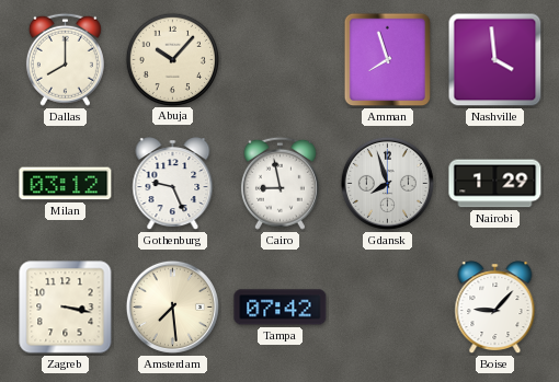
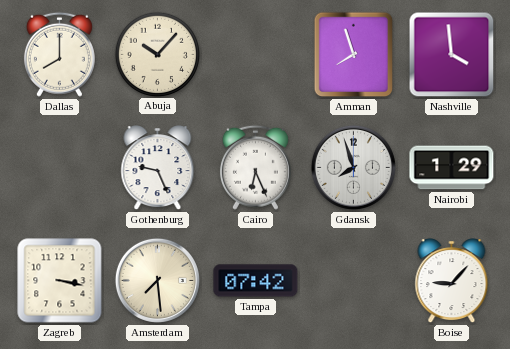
Milan: 03:12 -> none (66, 184)
Cairo: 8:58 -> 6:26 (255, 167)
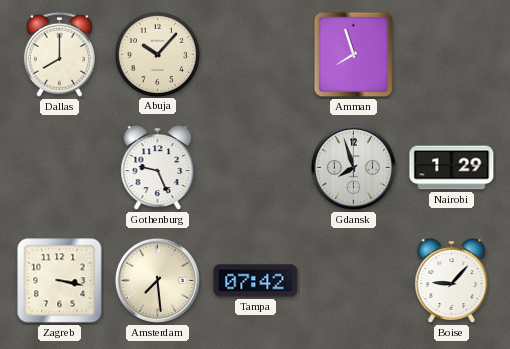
Nashville: 3:59 -> none (452, 55)
Cairo: 6:26 -> none (255, 167)
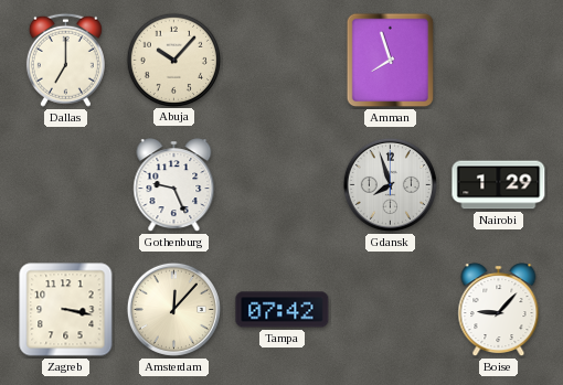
Dallas: 8:00 -> 7:00 (65, 60)
Amsterdam: 7:29 -> 12:07 (173, 309)
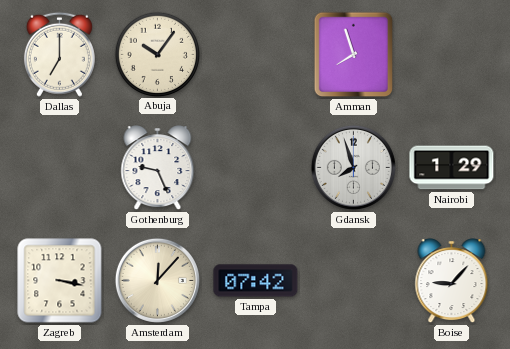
Abuja: 10:07 -> 10:06 (157, 54)
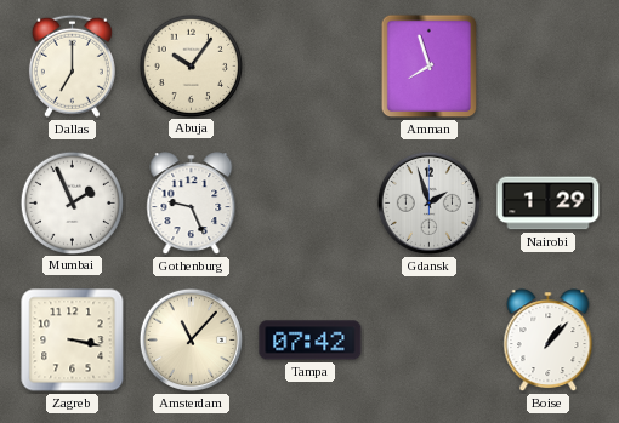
Mumbai: none -> 1:56 (72, 202)
Gdansk: 7:57 -> 1:57 (428, 202)
Amsterdam: 12:07 -> 11:07 (191, 339)
Boise: 9:07 -> 1:07 (549, 341)
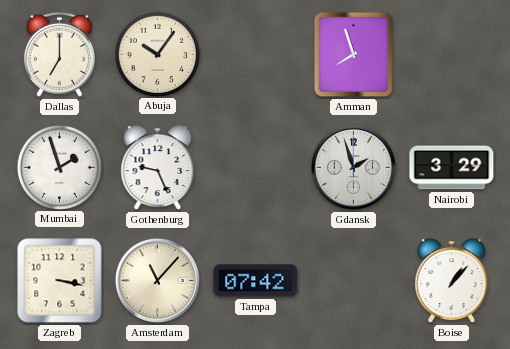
Mumbai: 1:56 -> 1:57 (59, 167)
Nairobi: 1:29 -> 3:29 (452, 168)
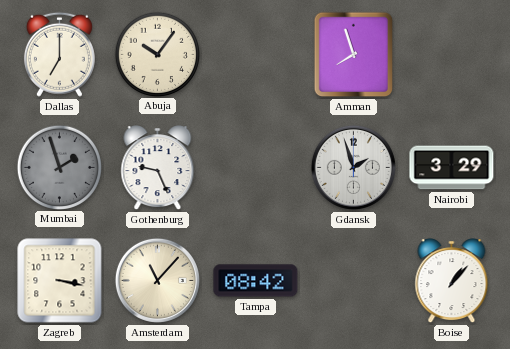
Mumbai dial: white -> grey (59, 167)
Tampa: 07:42 -> 08:42 (256, 281)
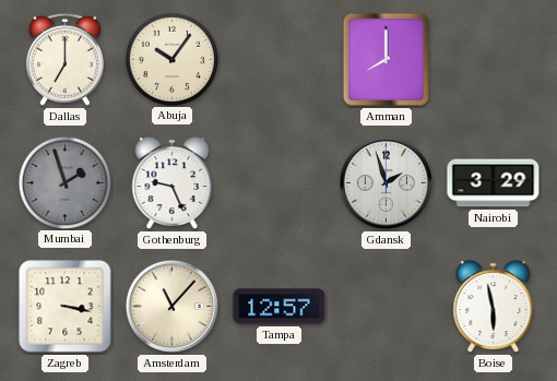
Amman: 7:57 -> 8:00 (387, 60)
Tampa: 08:42 -> 12:57 (280, 307)
Boise: 1:07 -> 5:58 (494, 307)
